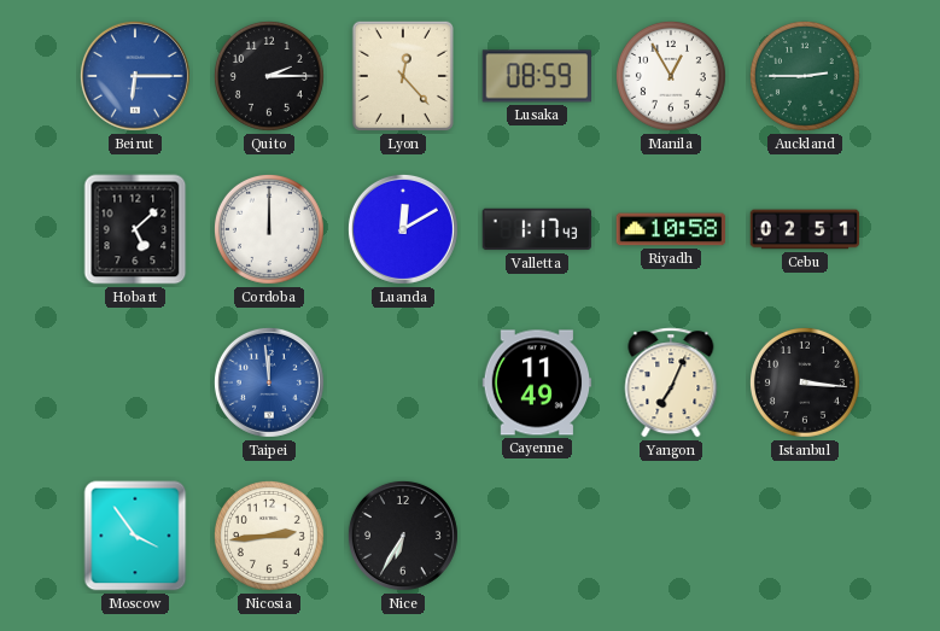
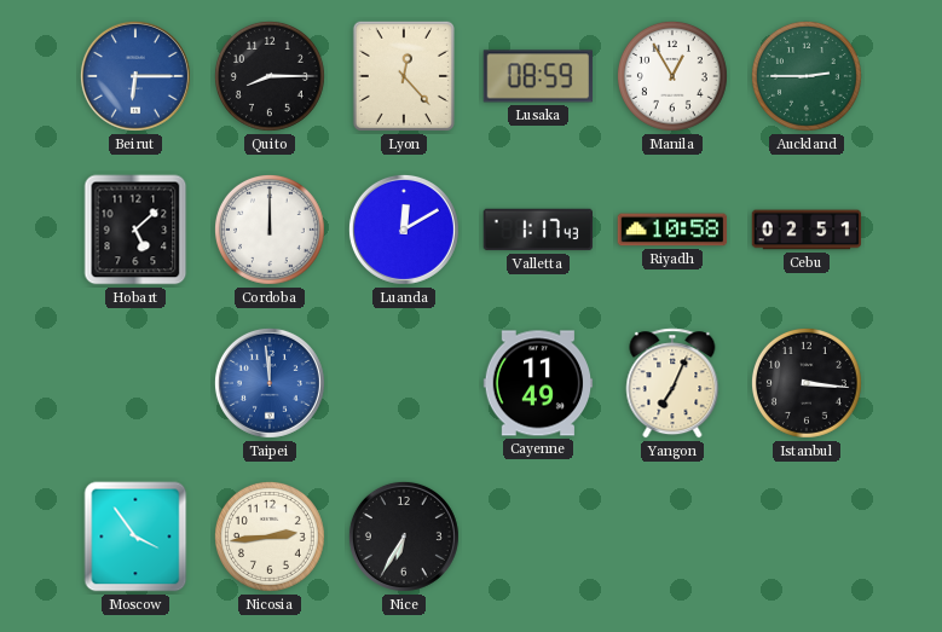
Quito: 2:15 -> 8:15 (270, 76)
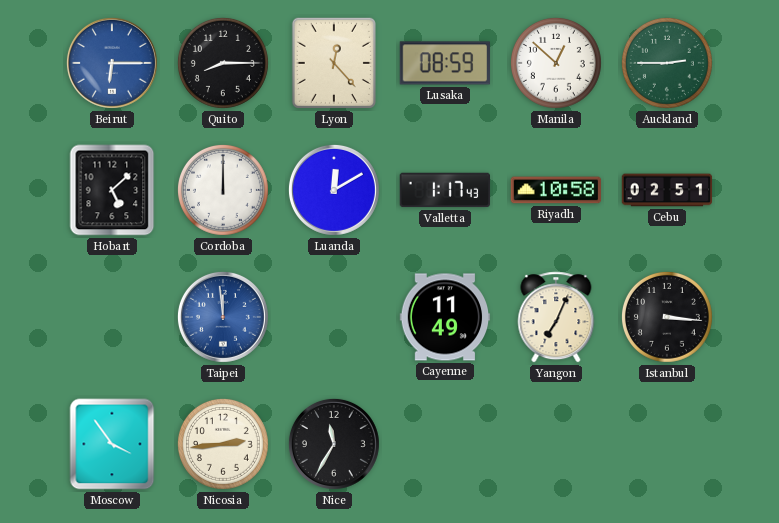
Manila: 12:55 -> 12:52 (556, 63)
Nice: 6:35 -> 11:35 (334, 444)
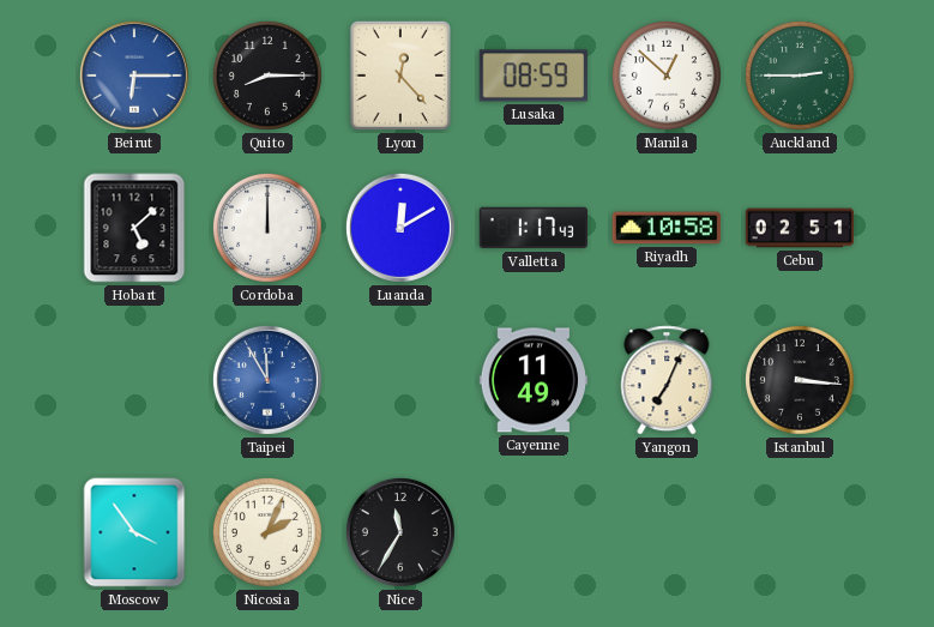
Taipei: 11:59 -> 11:55 (267, 380)
Nicosia: 2:44 -> 2:04 (267, 532)
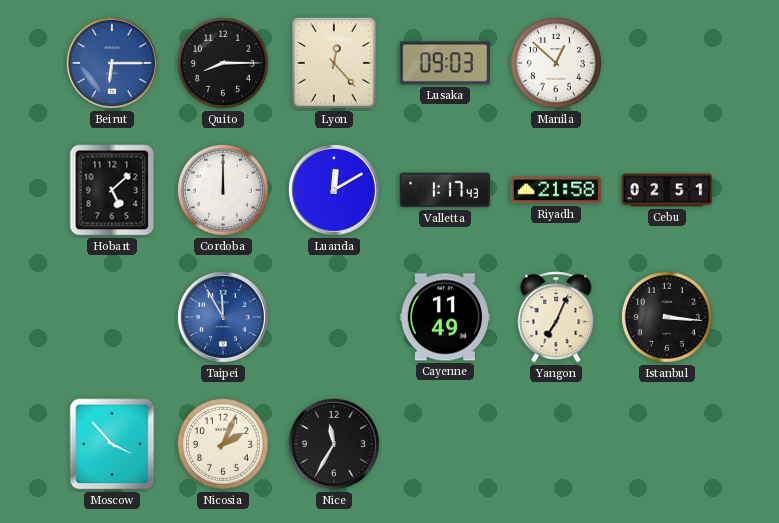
Lusaka: 08:59 -> 09:03 (444, 63)
Auckland: 2:45 -> none (800, 76)
Riyadh: 10:58 -> 21:58 (556, 190)
Moscow: 3:54 -> 3:53 (112, 444)
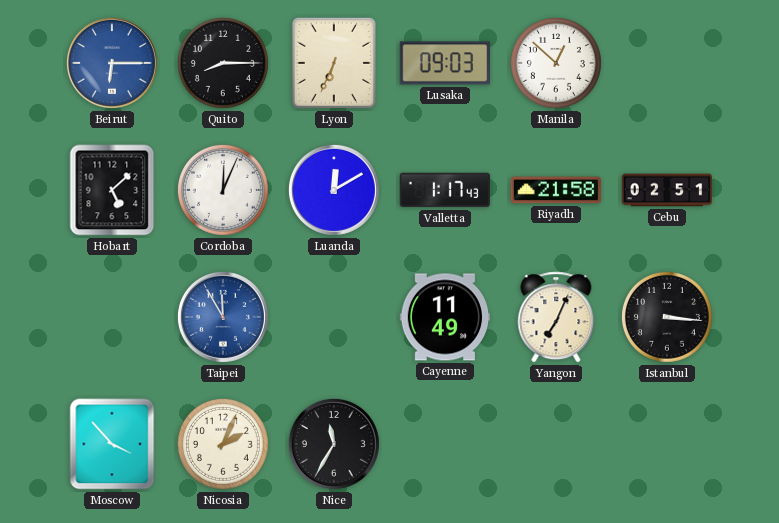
Lyon: 12:23 -> 6:34 (334, 63)
Cordoba: 12:00 -> 12:04 (223, 190)
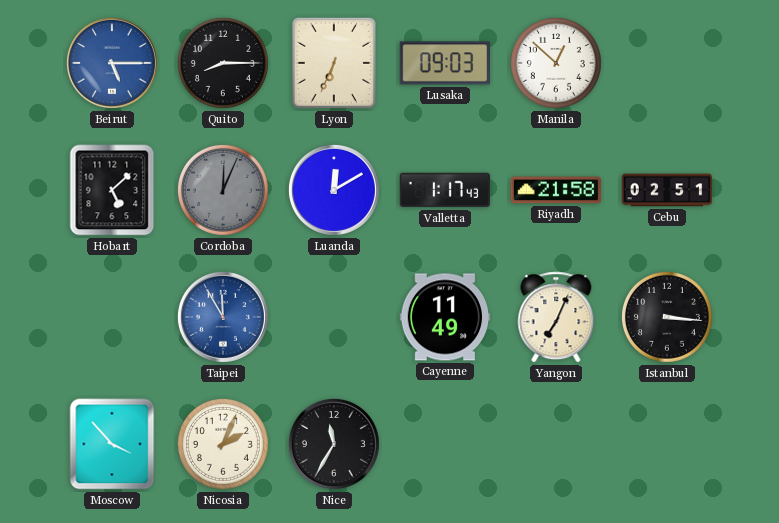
Beirut: 6:15 -> 5:15 (112, 63)
Cordoba dial: white -> grey (223, 190)
